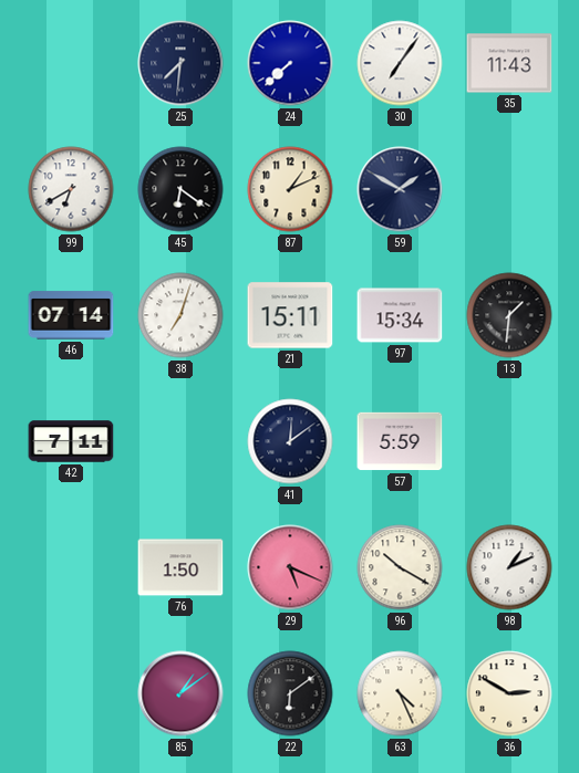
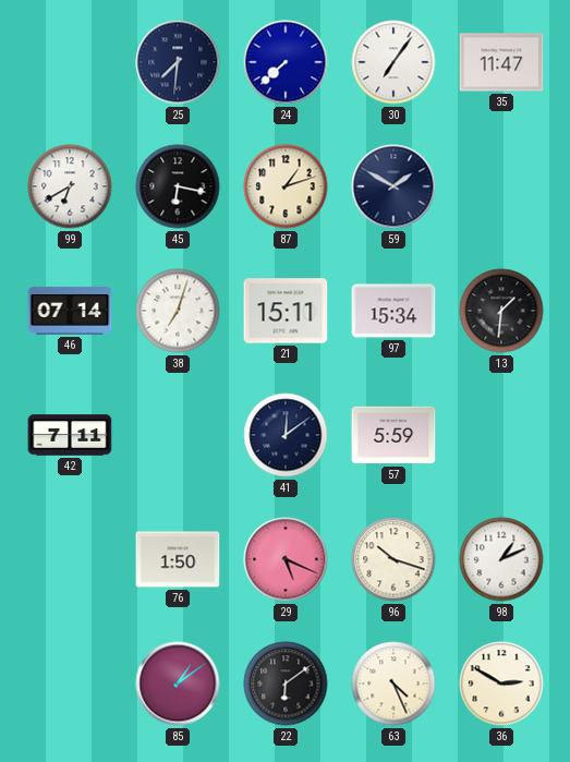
35: 11:43 -> 11:47 (501, 62)
45: 6:21 -> 6:17 (178, 186)
87: 1:11 -> 1:12 (286, 186)
96: 10:20 -> 10:18 (393, 559)
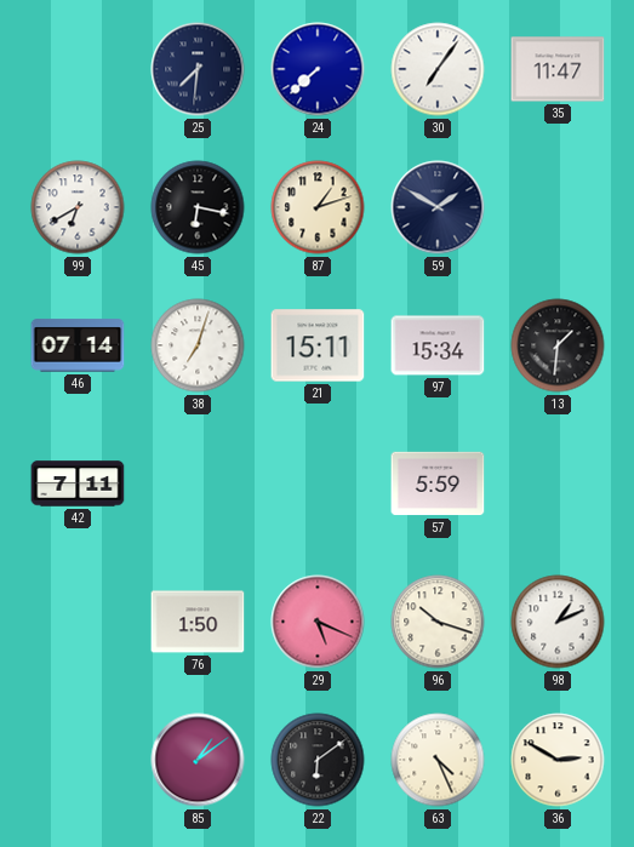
41: 12:09 -> none (286, 435)
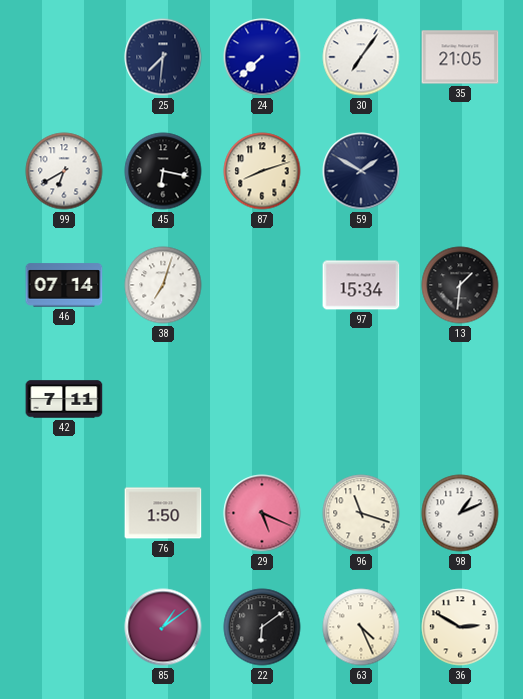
35: 11:47 -> 21:05 (460, 57)
87: 1:12 -> 8:12 (262, 171)
21: 15:11 -> none (318, 345)
57: 5:59 -> none (438, 483)
96: 10:18 -> 11:18 (361, 513)
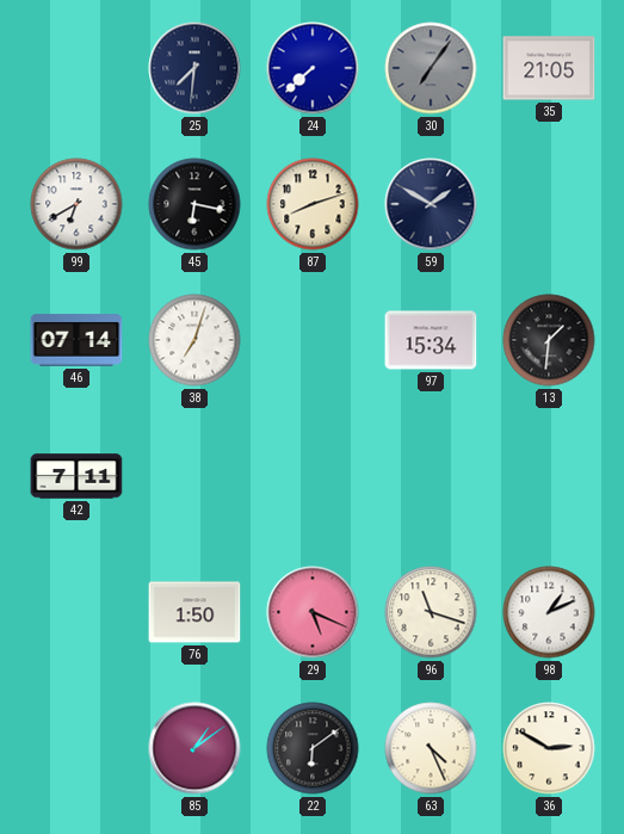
30 dial: white -> grey (431, 68)
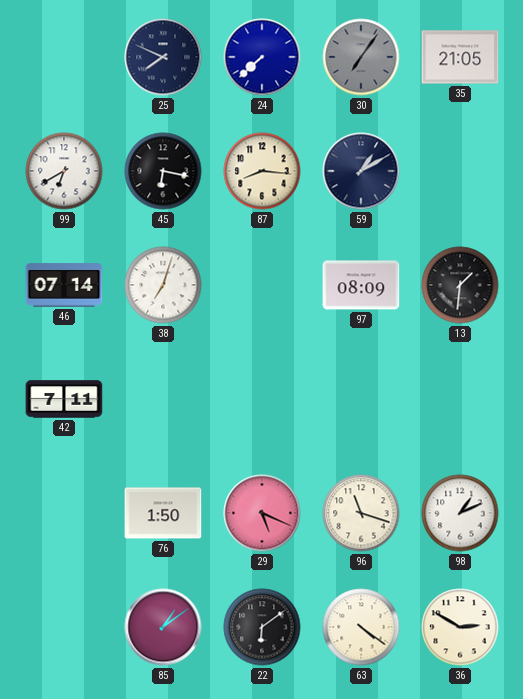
25: 7:31 -> 7:49 (163, 57)
87: 8:12 -> 8:16 (262, 171)
59: 1:50 -> 1:10 (361, 171)
97: 15:34 -> 08:09 (361, 285)
63: 4:26 -> 4:21 (361, 627)
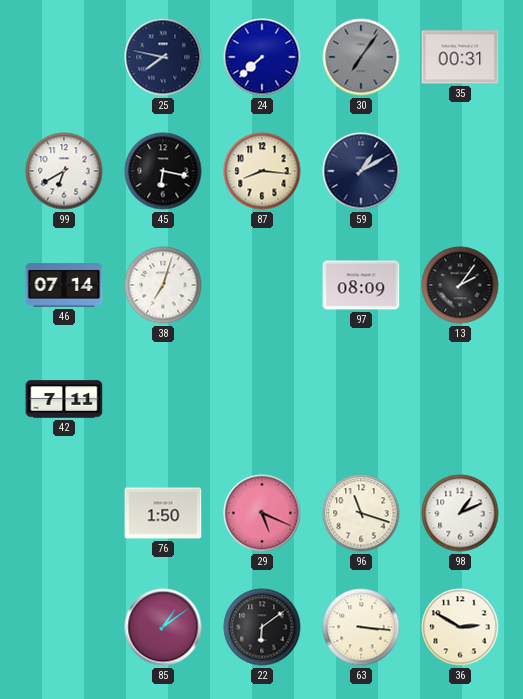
25: 7:49 -> 7:47 (163, 57)
35: 21:05 -> 00:31 (460, 57)
13: 1:31 -> 2:06 (460, 285)
63: 4:21 -> 3:16 (361, 627)
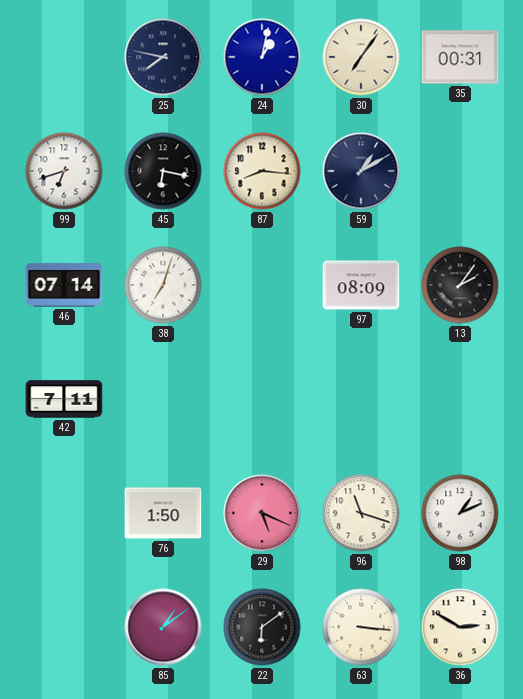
24: 7:38 -> 1:02 (262, 57)
30 dial: grey -> cream (361, 57)
99: 6:40 -> 6:42 (64, 171)
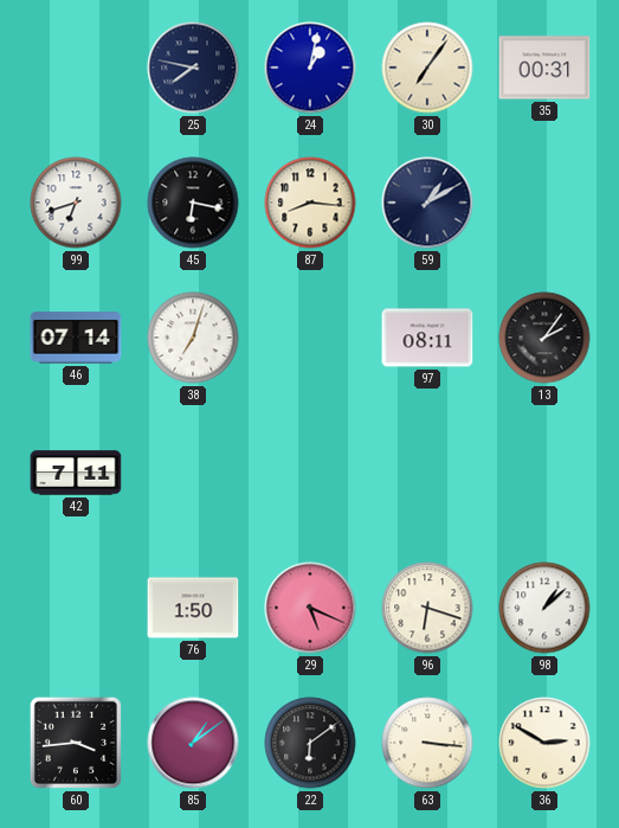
97: 08:09 -> 08:11 (427, 338)
96: 11:18 -> 6:18 (427, 608)
98: 1:11 -> 1:08 (544, 608)
60: none -> 3:44 (76, 743)
